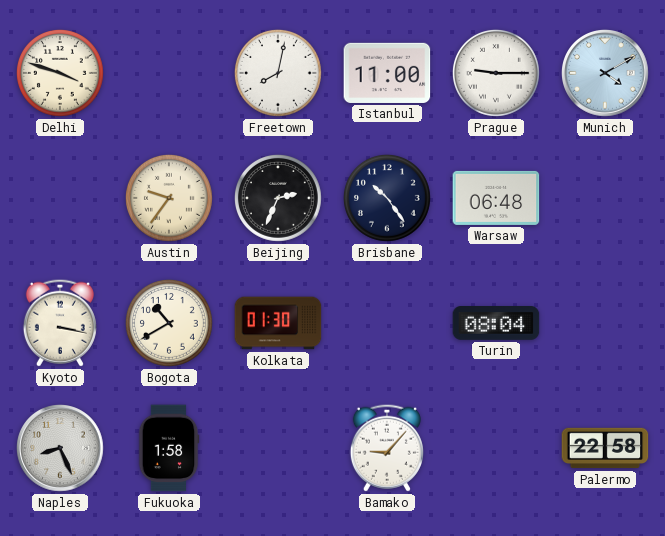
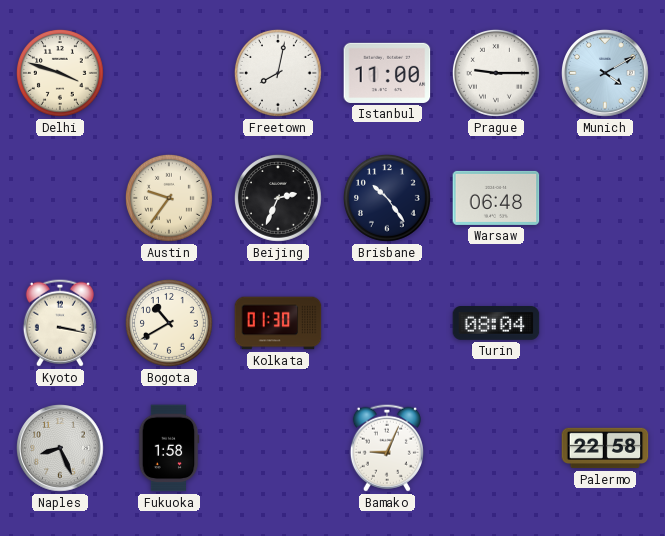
Bamako: 9:07 -> 9:04 (387, 448)
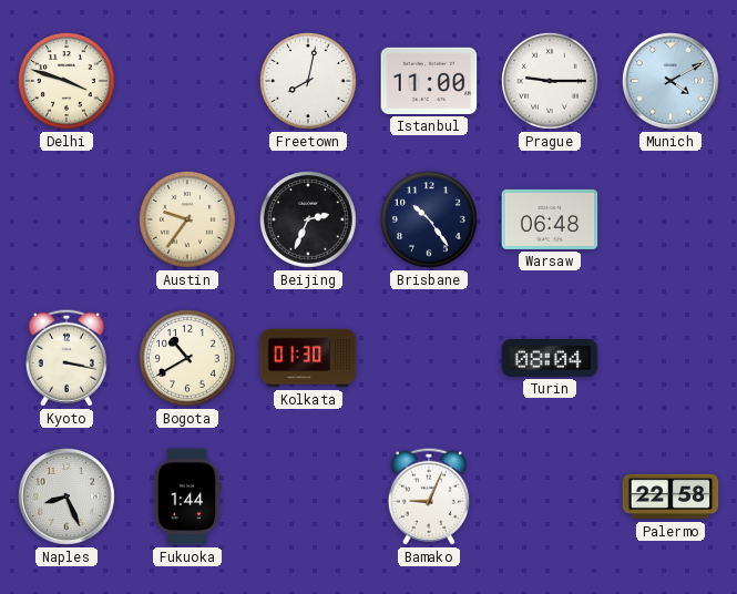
Fukuoka: 1:58 -> 1:44 (187, 496)
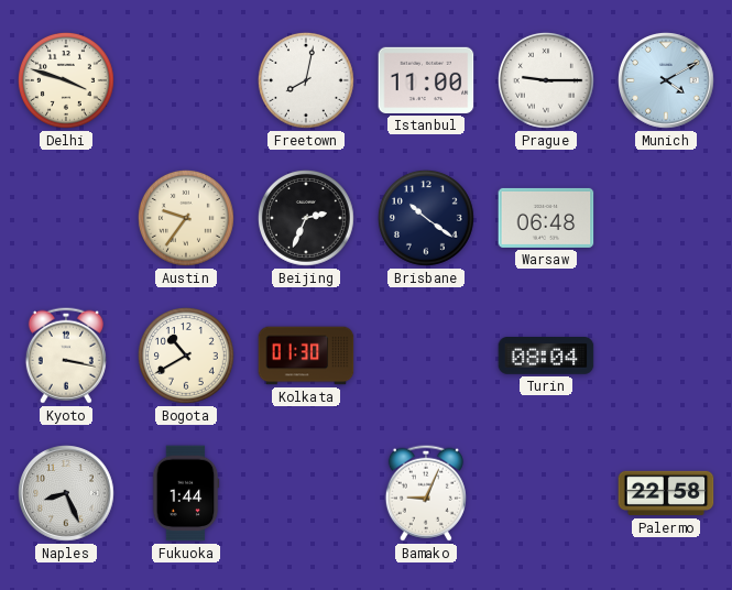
Brisbane: 10:24 -> 10:21 (427, 219)
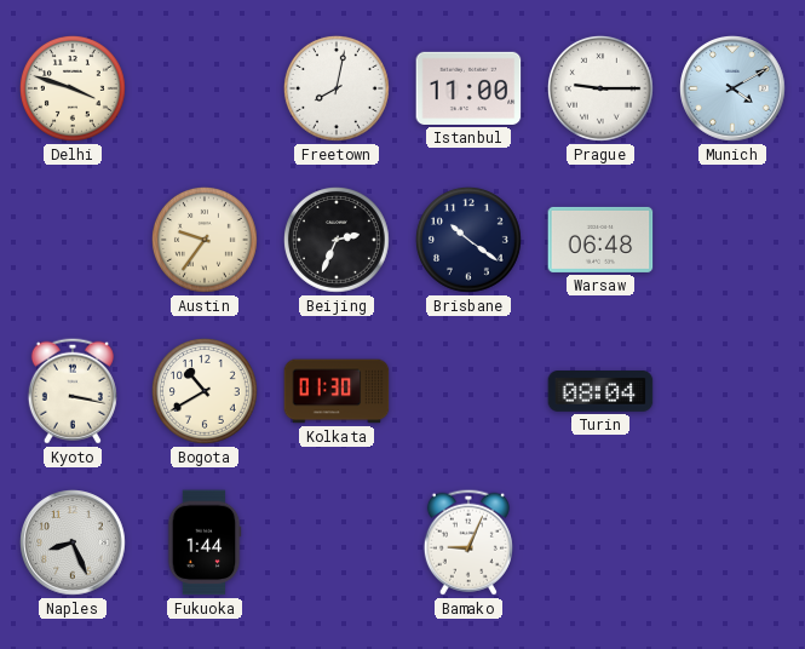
Palermo: 22:58 -> none (666, 493)
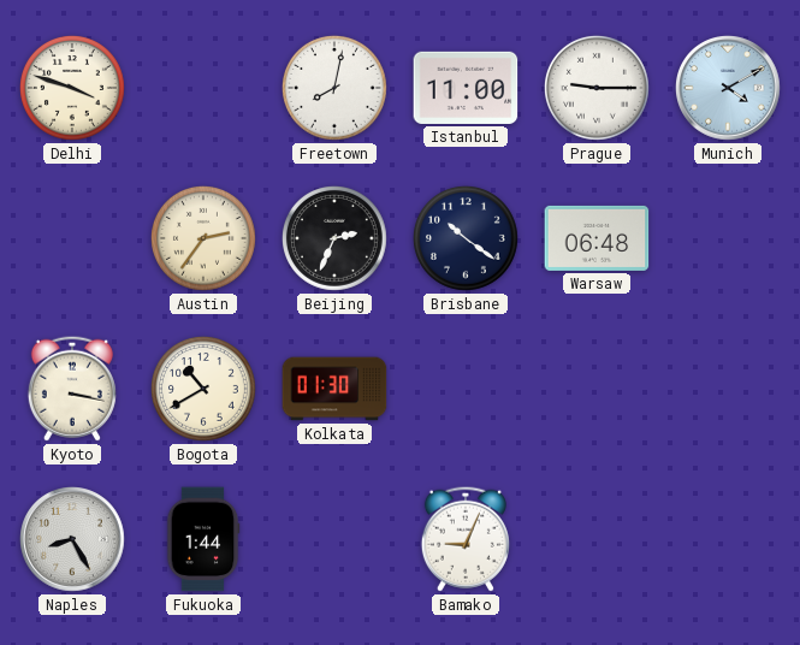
Austin: 9:36 -> 2:36 (205, 239)
Turin: 08:04 -> none (600, 392)
Naples: 8:26 -> 8:25 (73, 540)
